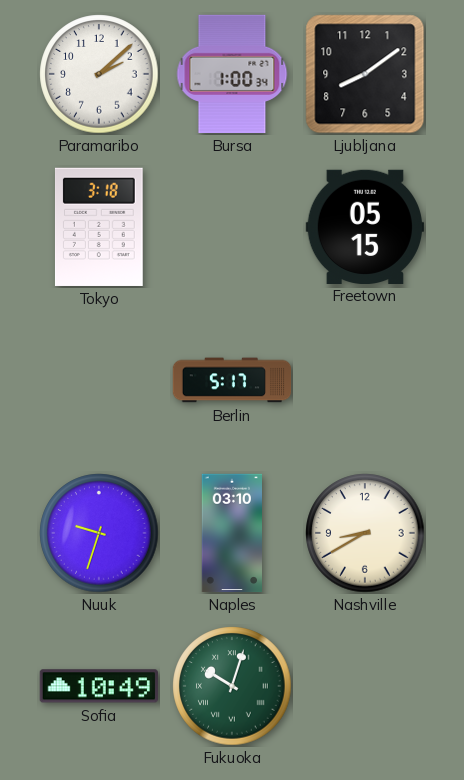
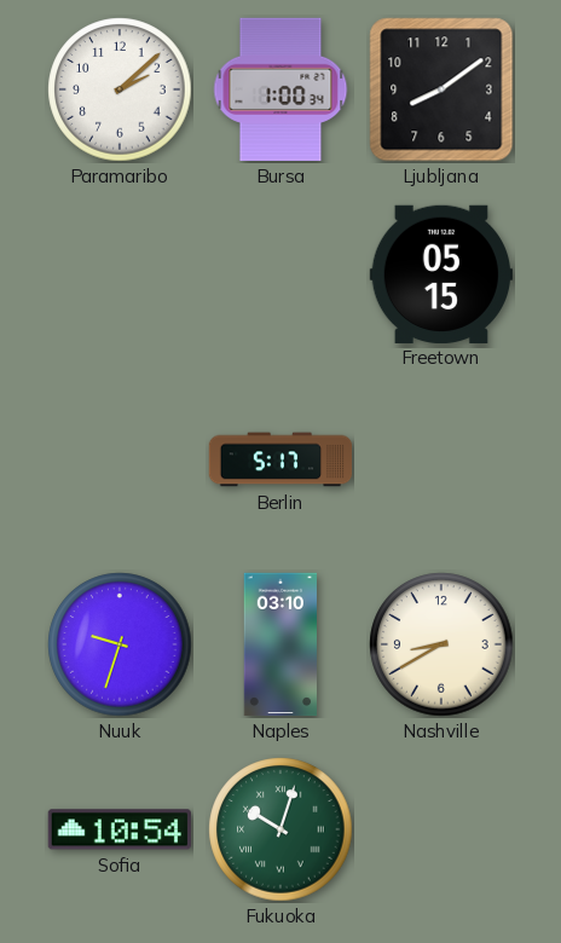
Tokyo: 3:18 -> none (99, 227)
Sofia: 10:49 -> 10:54 (120, 829)
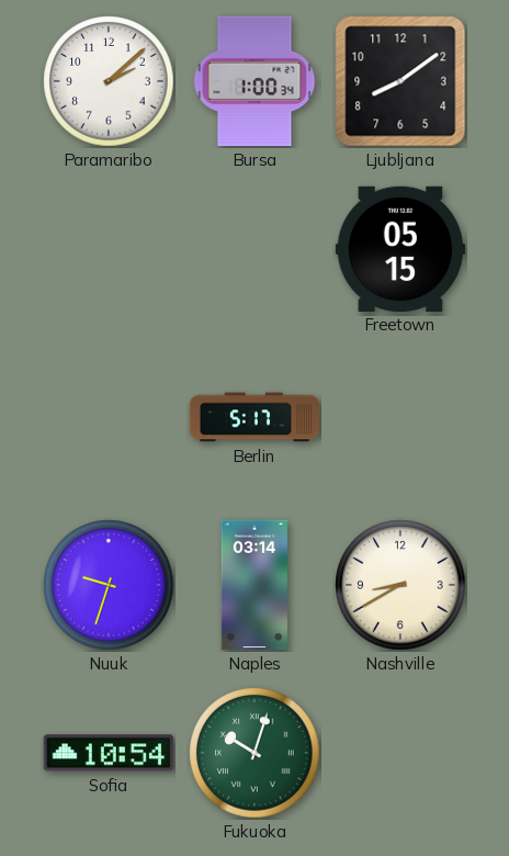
Naples: 03:10 -> 03:14 (255, 585)
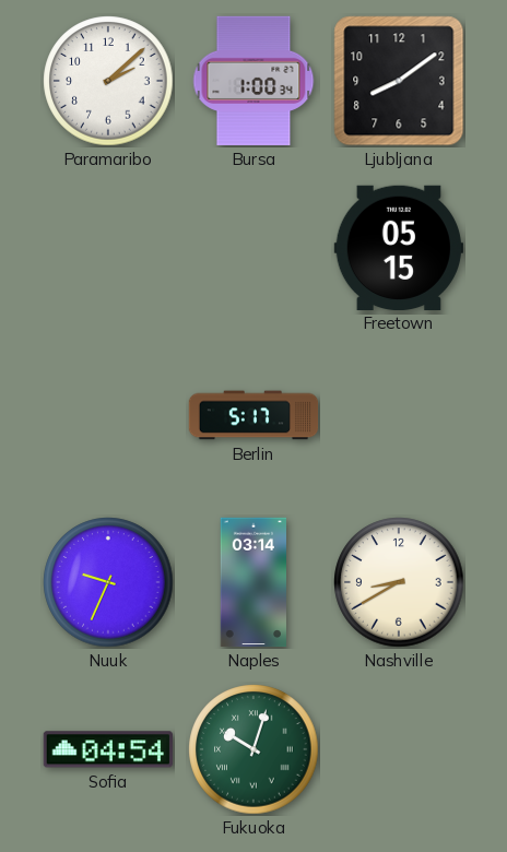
Nuuk: 9:33 -> 9:34 (108, 582)
Sofia: 10:54 -> 04:54 (108, 749)
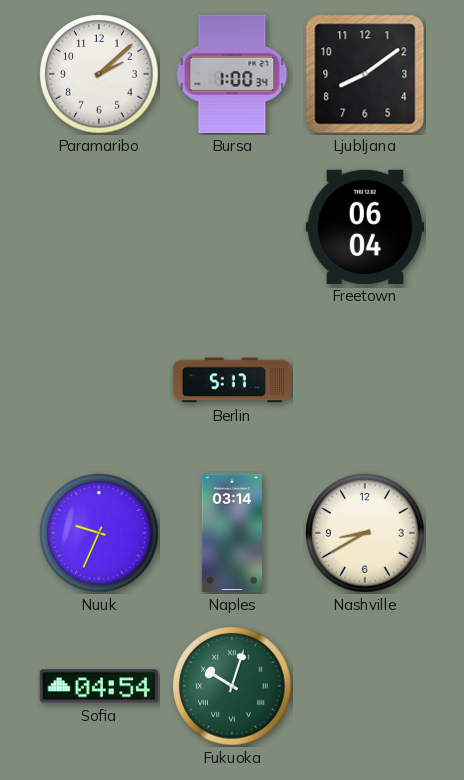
Freetown: 05:15 -> 06:04 (364, 226)
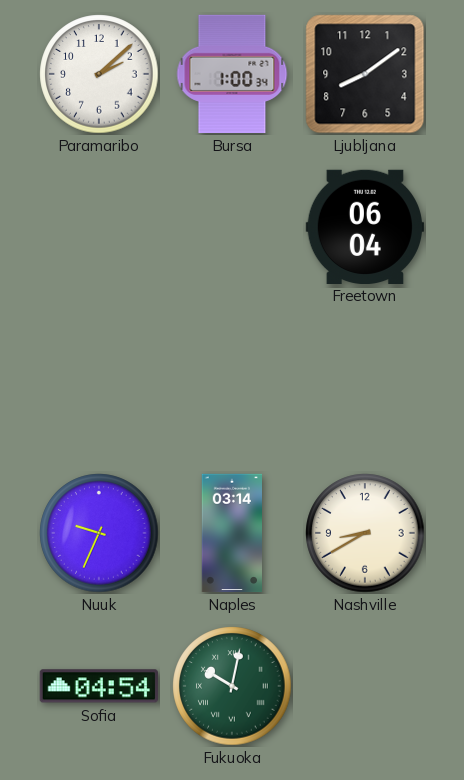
Berlin: 5:17 -> none (232, 380)
Fukuoka: 10:03 -> 10:02 (232, 686)
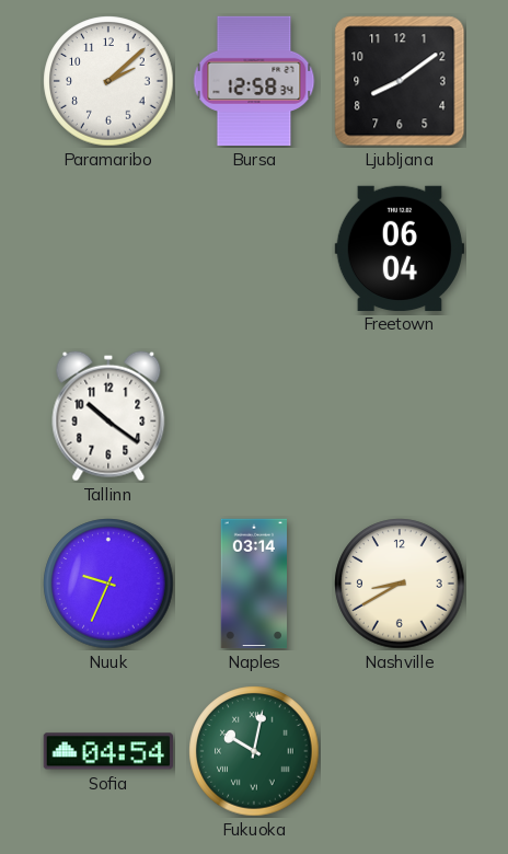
Bursa: 1:00 -> 12:58 (254, 81)
Tallinn: none -> 10:21 (108, 416)
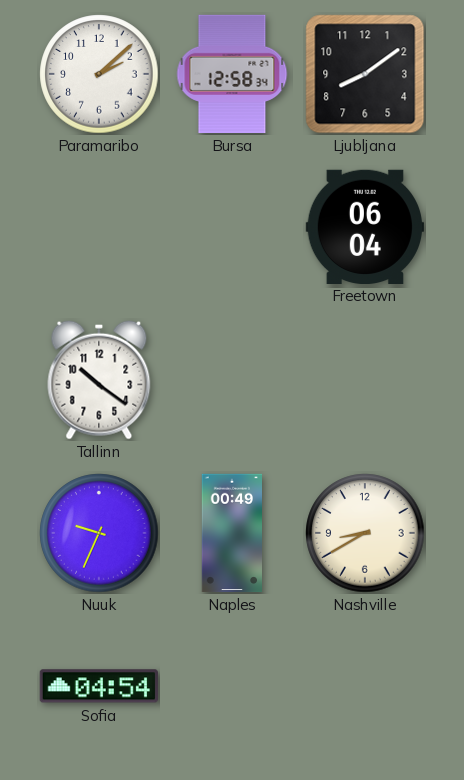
Naples: 03:14 -> 00:49 (232, 533)
Fukuoka: 10:02 -> none (254, 751)
